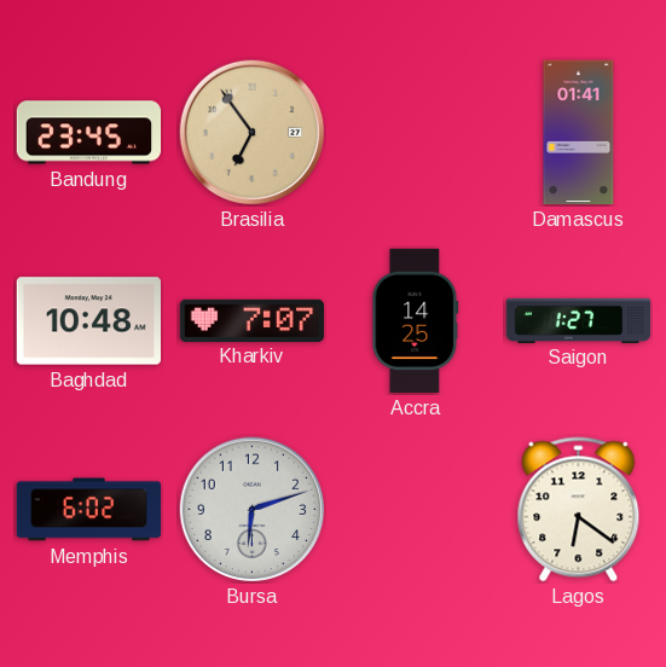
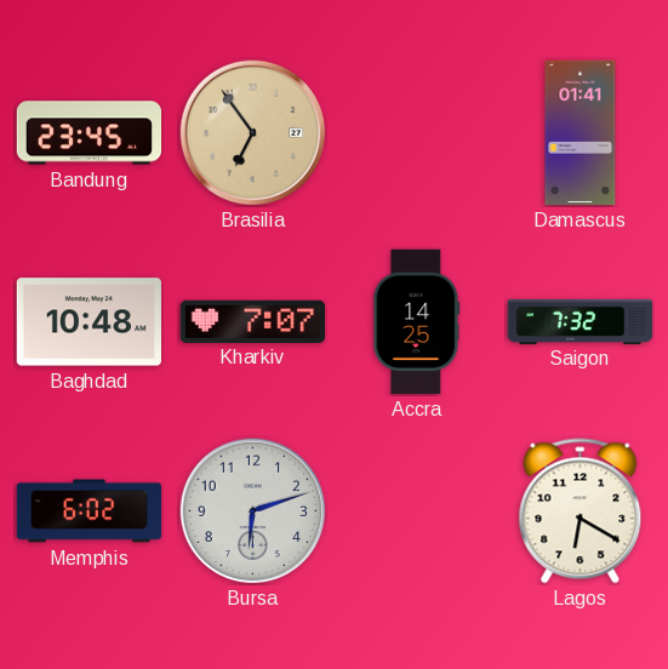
Saigon: 1:27 -> 7:32 (581, 321)
Lagos: 6:21 -> 6:20 (581, 511)
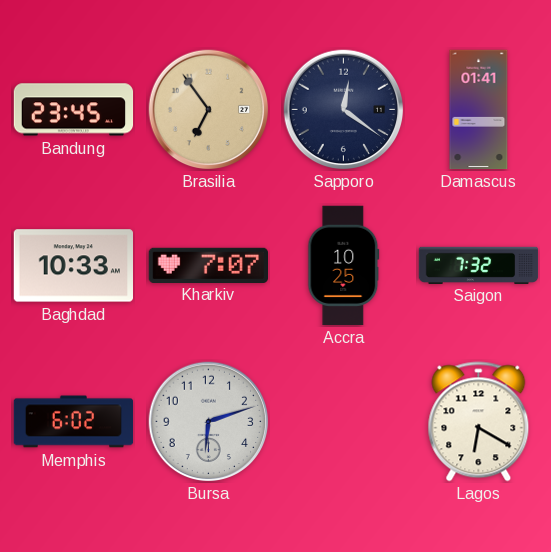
Sapporo: none -> 12:21 (344, 110)
Baghdad: 10:48 -> 10:33 (73, 266)
Accra: 14:25 -> 10:25 (344, 266)
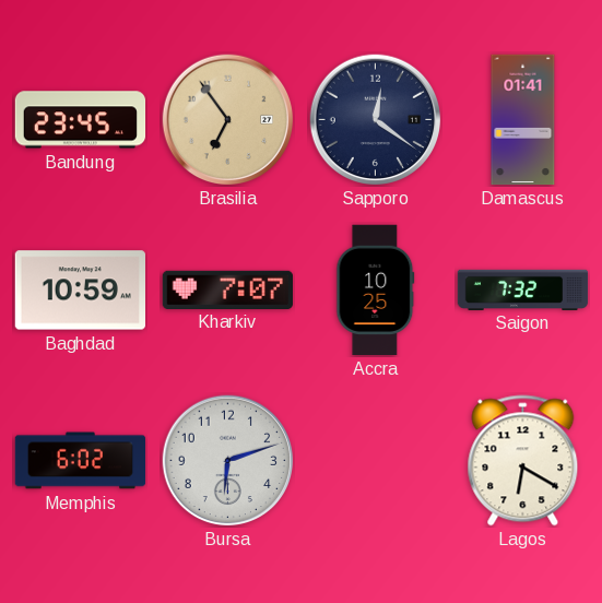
Baghdad: 10:33 -> 10:59 (80, 291)
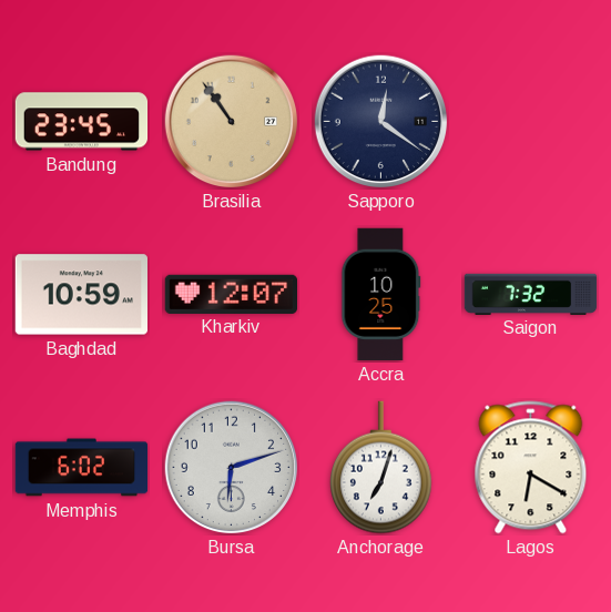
Brasilia: 6:54 -> 10:54 (232, 122)
Damascus: 01:41 -> none (523, 120)
Kharkiv: 7:07 -> 12:07 (232, 294)
Anchorage: none -> 7:03 (381, 468)
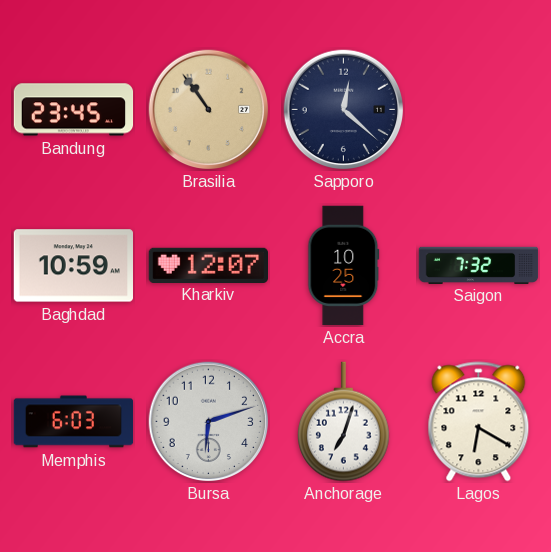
Sapporo: 12:21 -> 12:22 (344, 110)
Memphis: 6:02 -> 6:03 (74, 422)
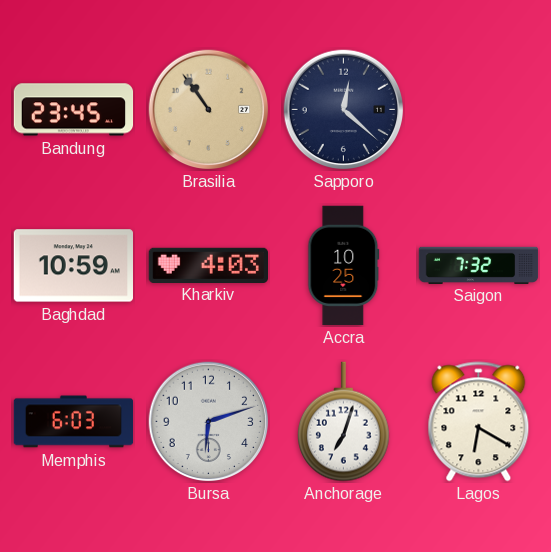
Kharkiv: 12:07 -> 4:03 (209, 265)
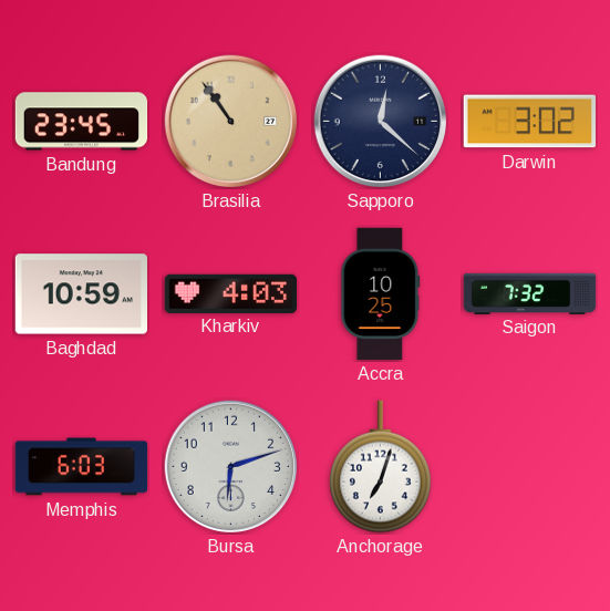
Darwin: none -> 3:02 (529, 122)
Lagos: 6:20 -> none (479, 422)
